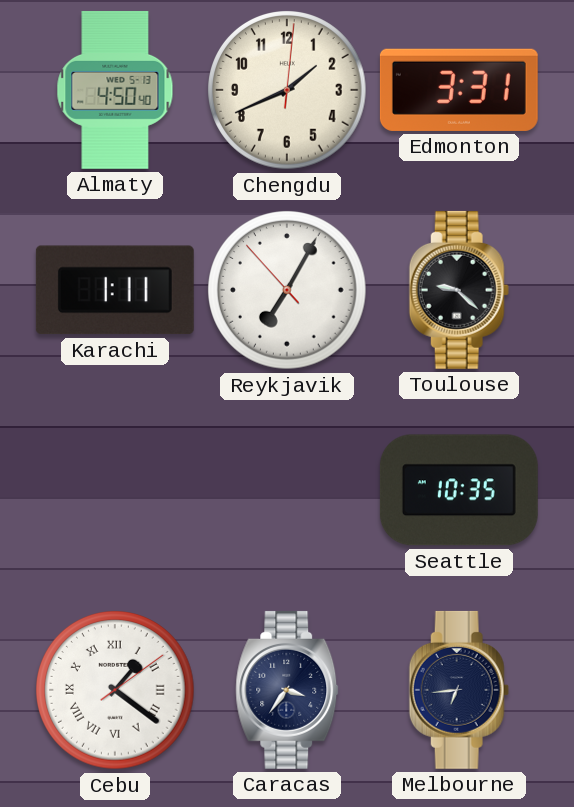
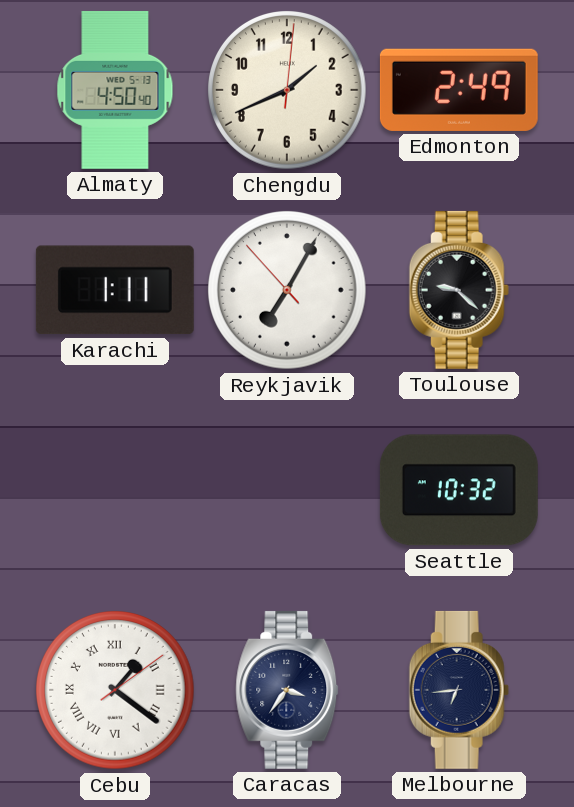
Edmonton: 3:31 -> 2:49 (459, 90)
Seattle: 10:35 -> 10:32 (459, 490)
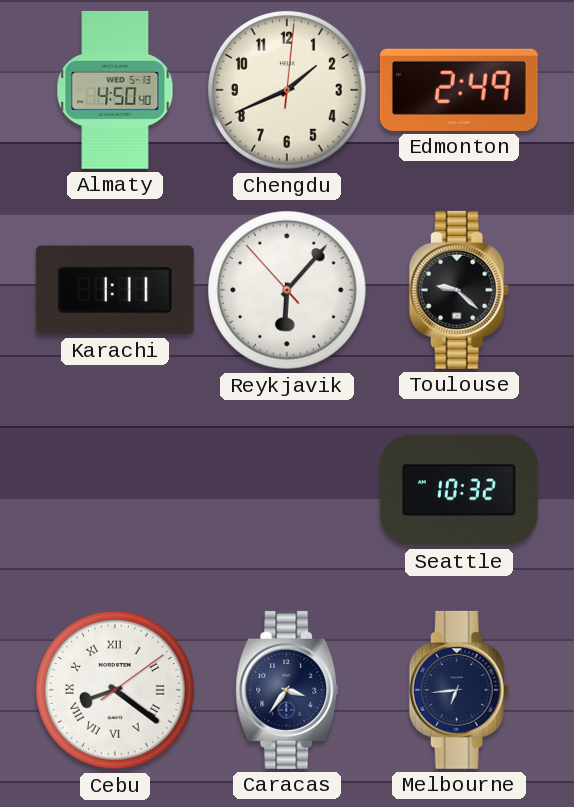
Reykjavik: 7:04 -> 6:06 (288, 291)
Cebu: 1:21 -> 8:21 (116, 691)
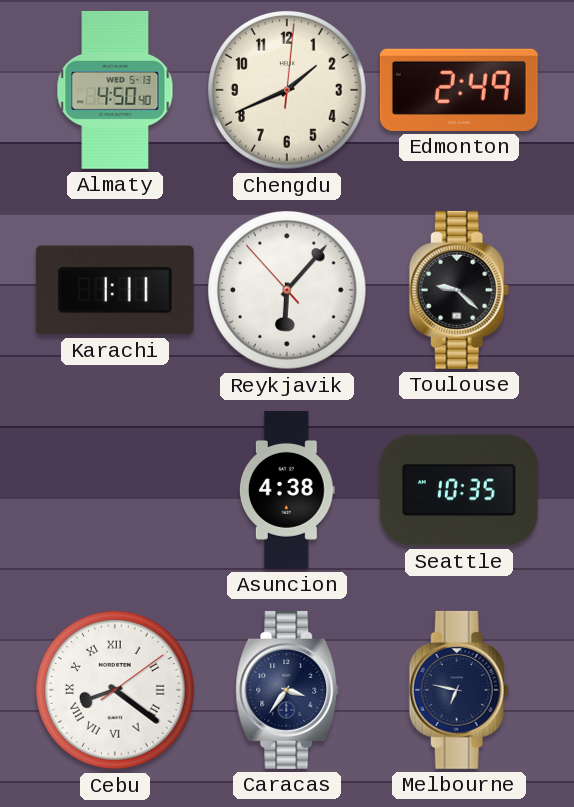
Asuncion: none -> 4:38 (287, 490)
Seattle: 10:32 -> 10:35 (459, 490)
Melbourne: 6:44 -> 6:47 (459, 690)
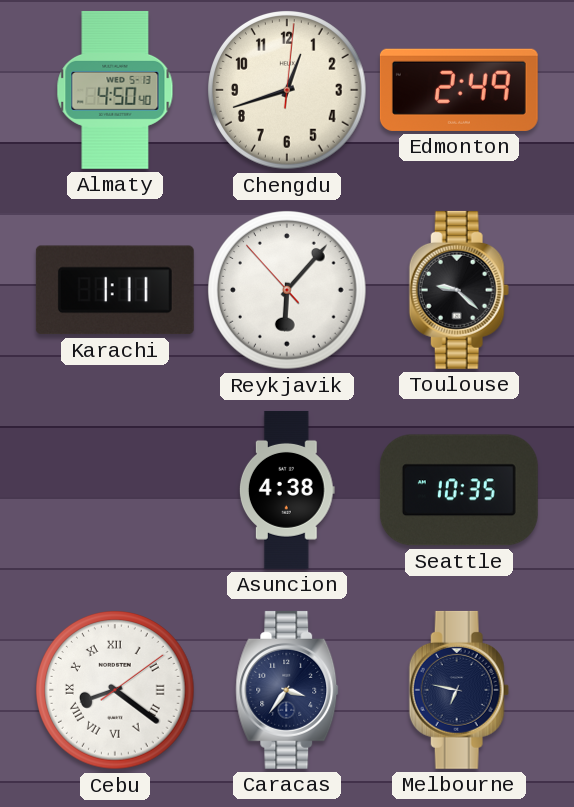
Chengdu: 1:41 -> 12:42 (288, 91)
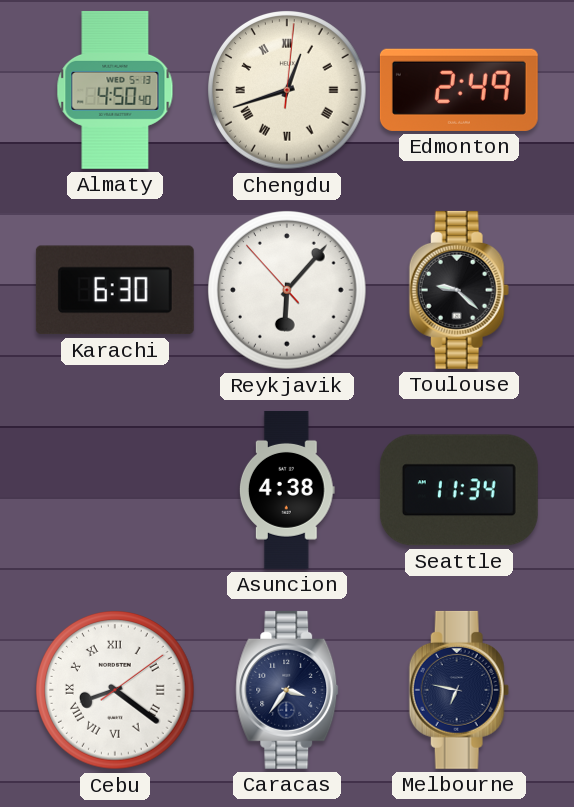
Chengdu numerals: Arabic -> Roman (288, 91)
Karachi: 1:11 -> 6:30 (115, 290)
Seattle: 10:35 -> 11:34 (459, 490)
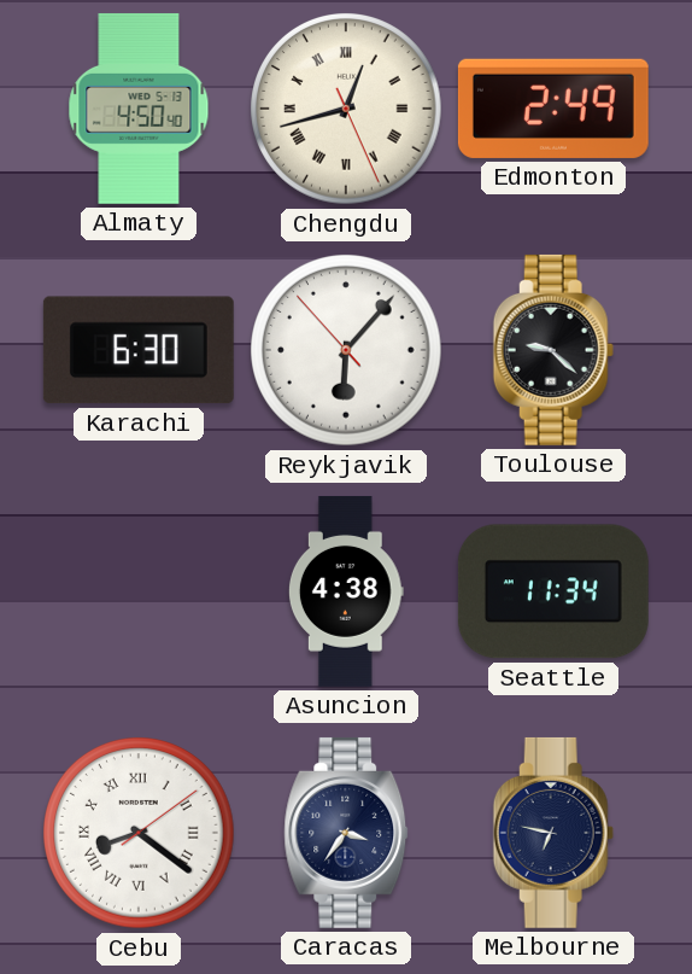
Chengdu: 12:42:01 -> 12:42:26 (347, 110)
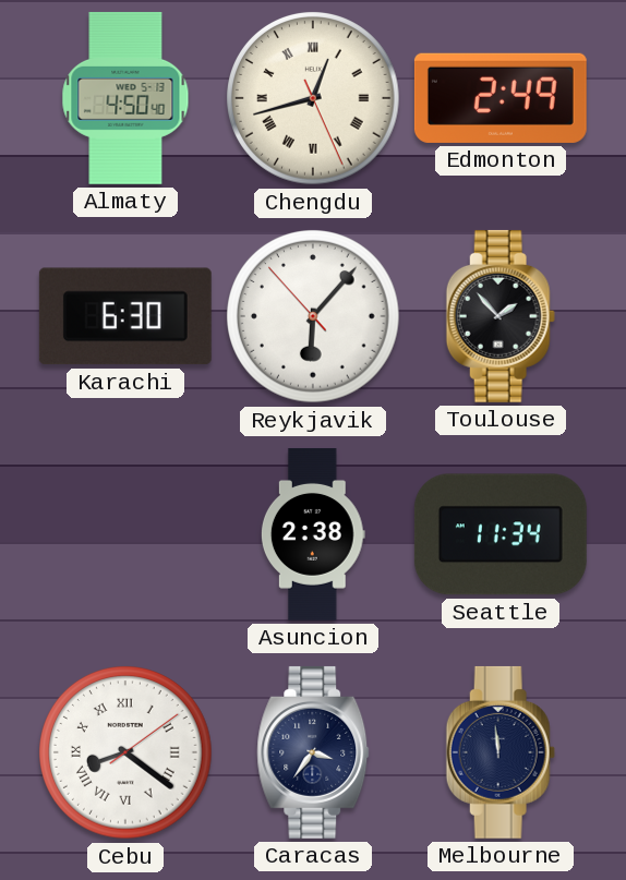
Toulouse: 9:22 -> 1:53 (501, 316)
Asuncion: 4:38 -> 2:38 (313, 534)
Melbourne: 6:47 -> 11:59 (501, 752)
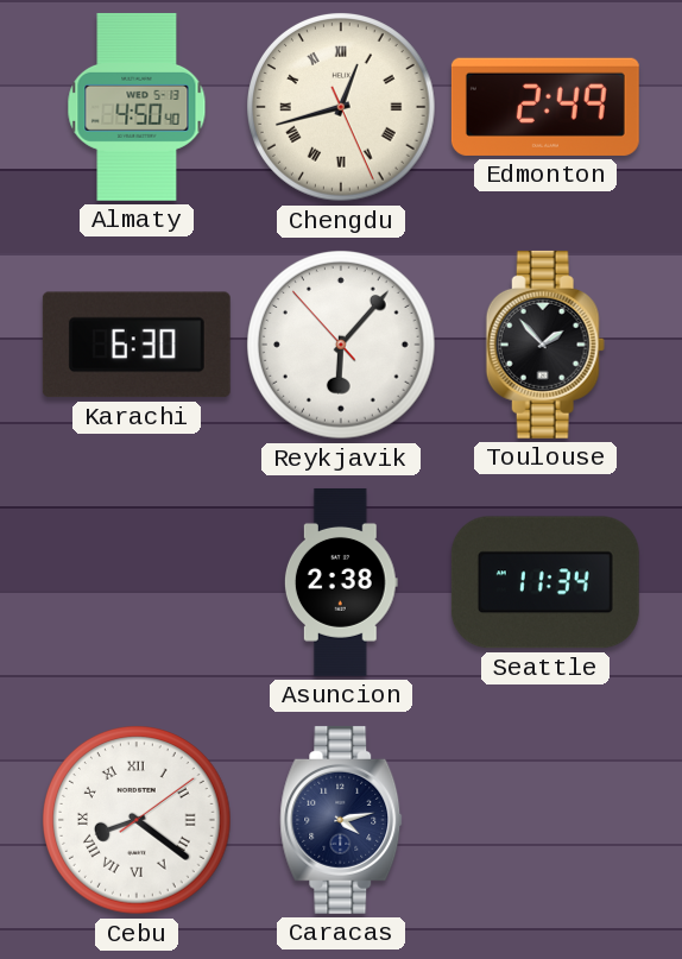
Caracas: 3:36 -> 4:13 (341, 820)
Melbourne: 11:59 -> none (501, 752)
